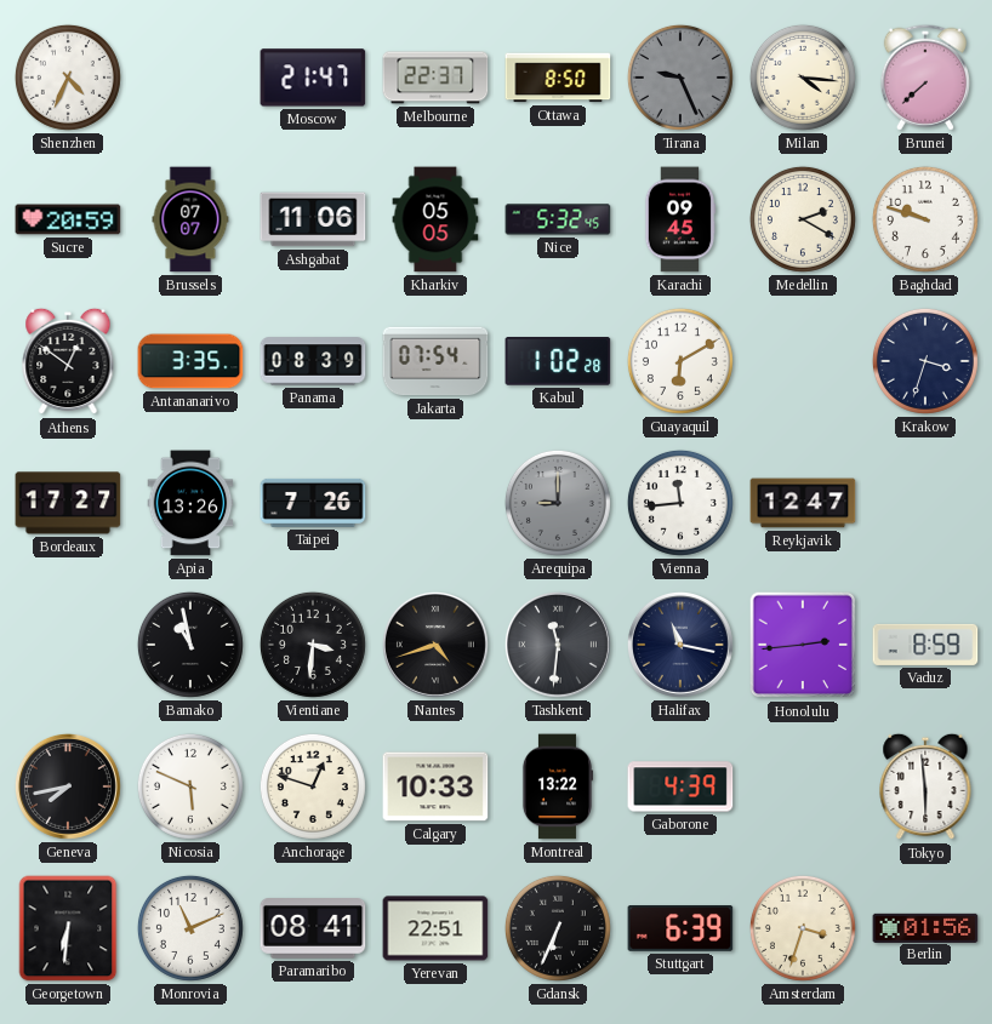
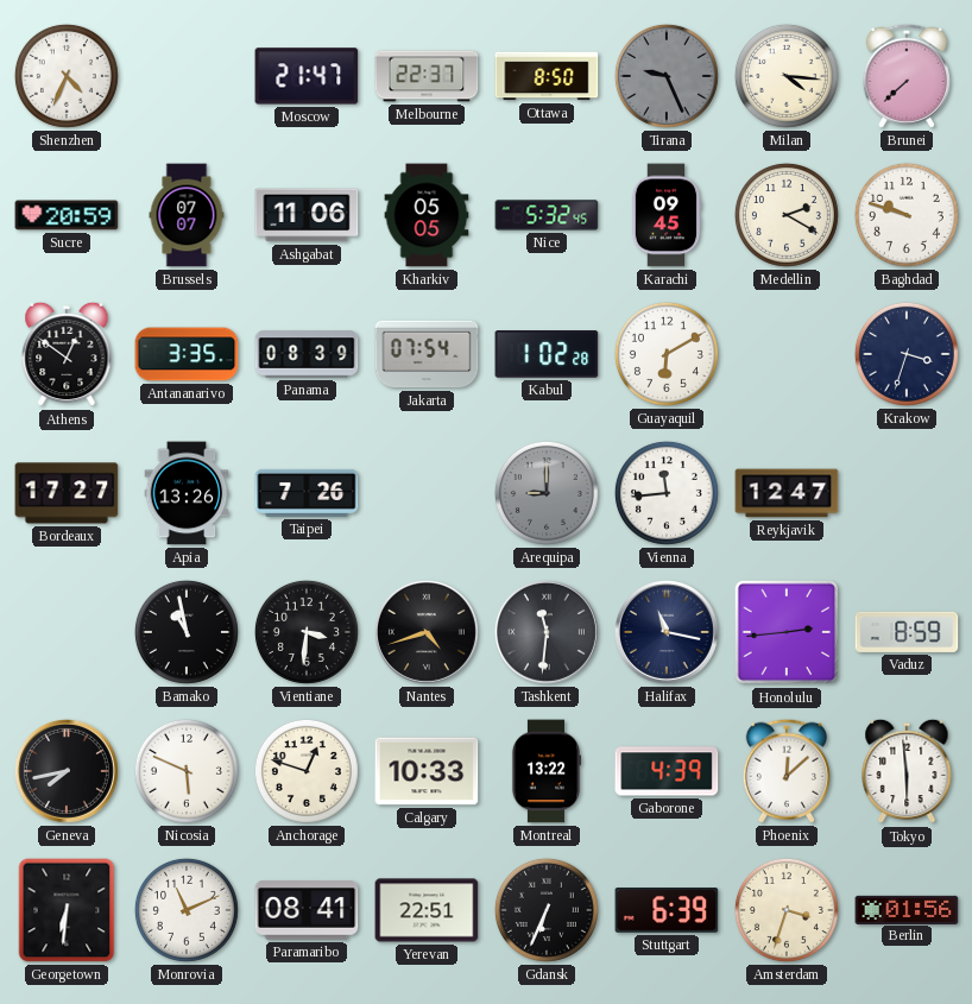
Phoenix: none -> 12:08 (787, 771)
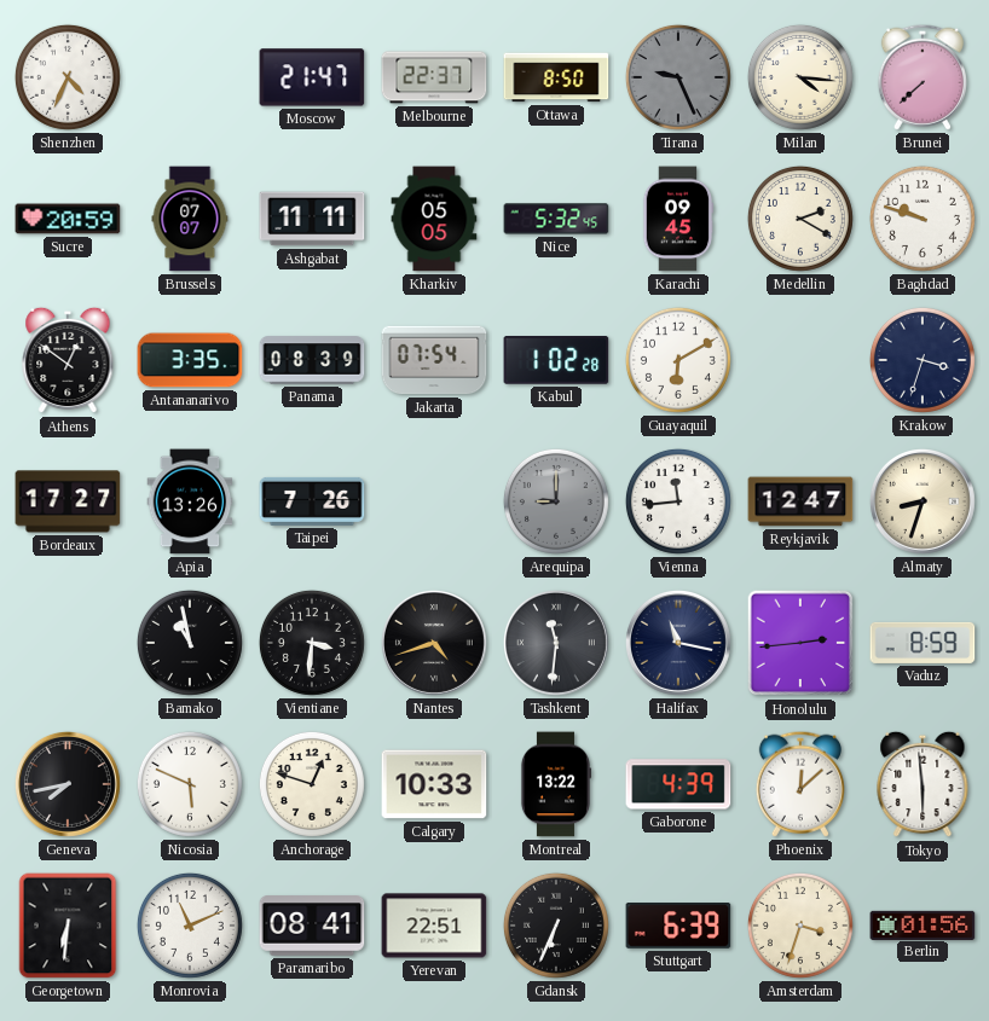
Ashgabat: 11:06 -> 11:11 (312, 219)
Almaty: none -> 8:33 (923, 501)
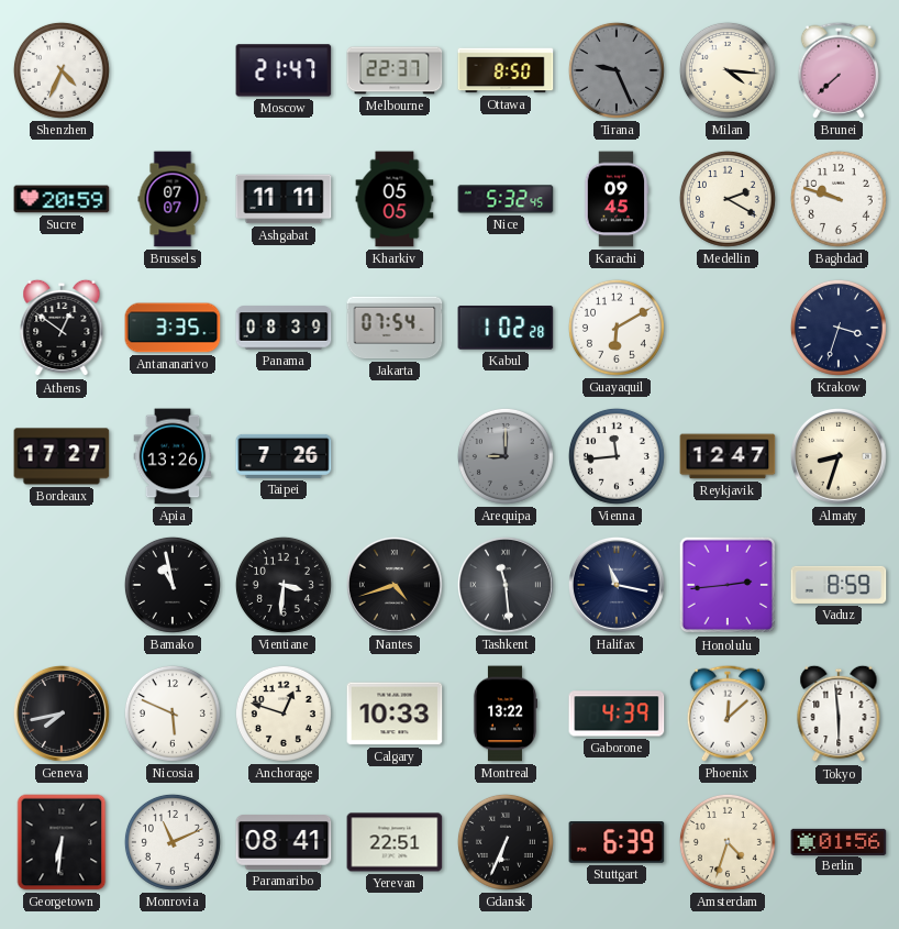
Tashkent: 11:31 -> 11:29 (506, 585)
Amsterdam: 3:33 -> 4:33 (728, 842)
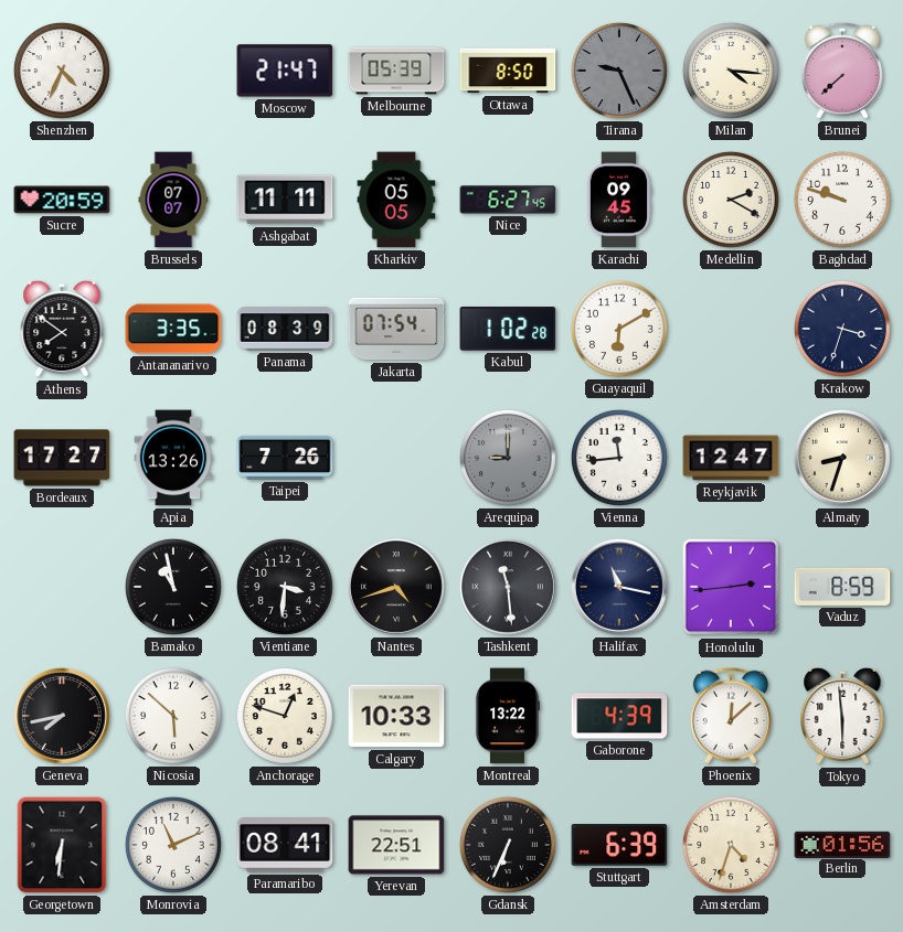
Melbourne: 22:37 -> 05:39 (396, 71)
Nice: 5:32 -> 6:27 (508, 200)
Athens: 12:51 -> 7:51 (62, 329)
Nicosia: 5:49 -> 5:52 (173, 716)
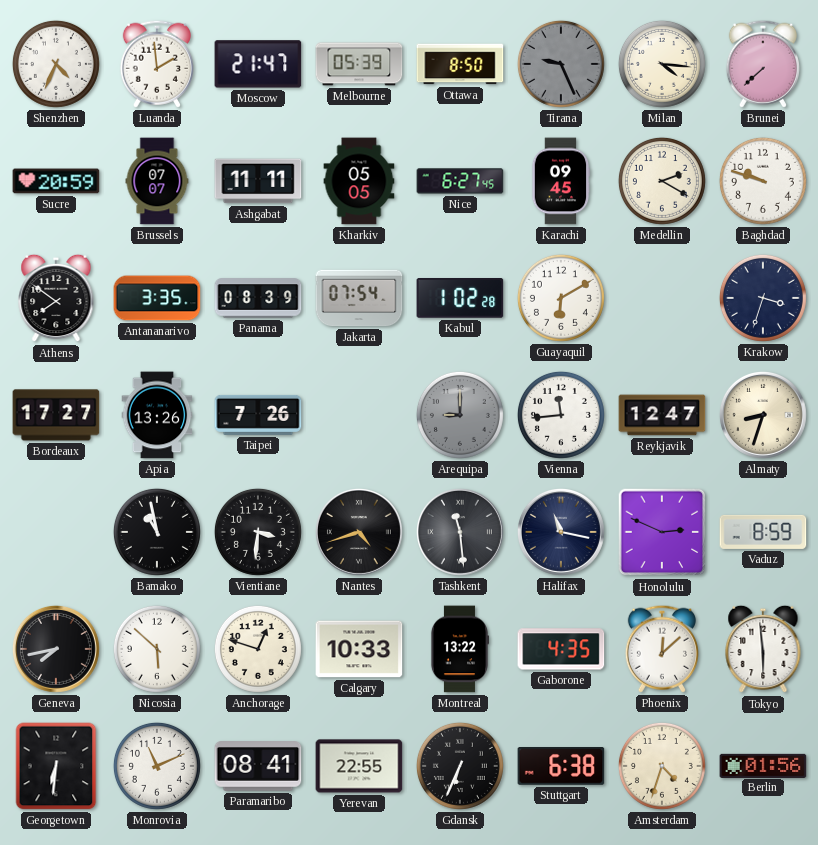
Luanda: none -> 1:59 (157, 64)
Honolulu: 2:44 -> 2:49 (662, 532)
Gaborone: 4:39 -> 4:35 (561, 649)
Yerevan: 22:51 -> 22:55 (359, 766)
Stuttgart: 6:39 -> 6:38 (561, 767)
